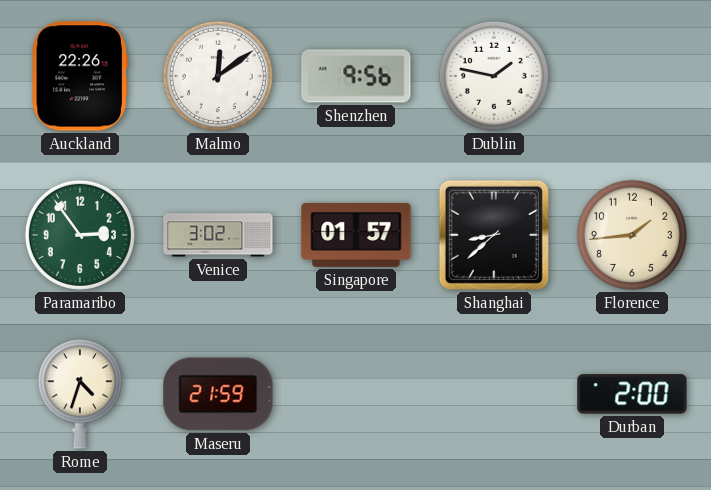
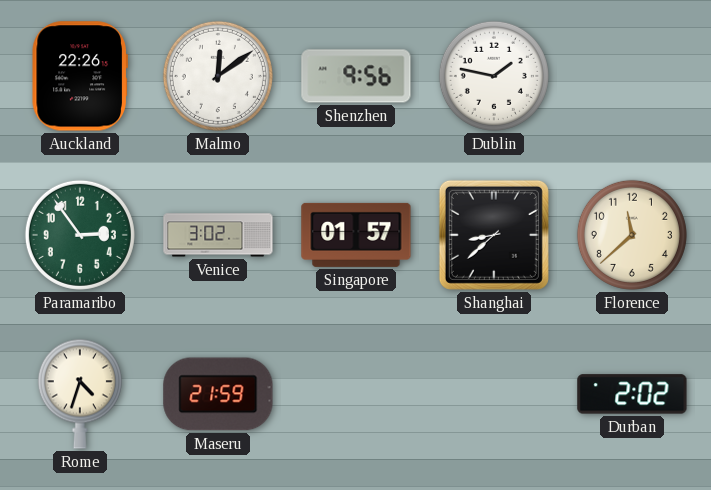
Florence: 1:44 -> 11:38 (632, 235)
Durban: 2:00 -> 2:02 (632, 394)
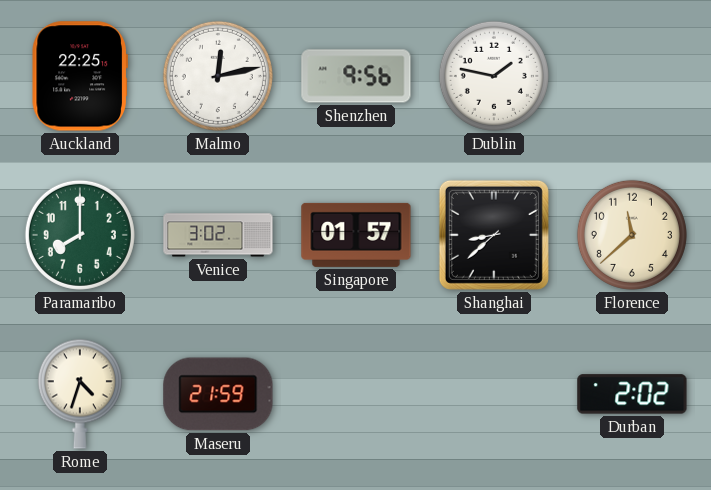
Auckland: 22:26 -> 22:25 (80, 76)
Malmo: 12:09 -> 12:13 (218, 76)
Paramaribo: 2:54 -> 8:00 (80, 235)
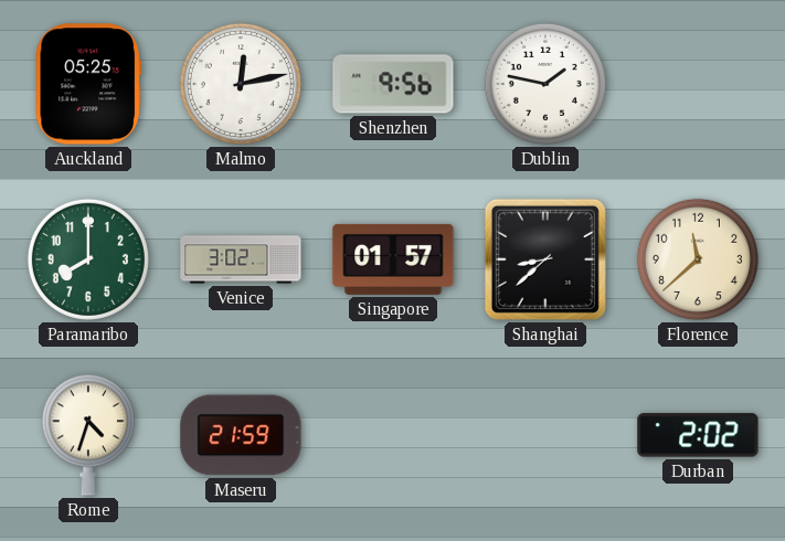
Auckland: 22:25 -> 05:25 (88, 84)
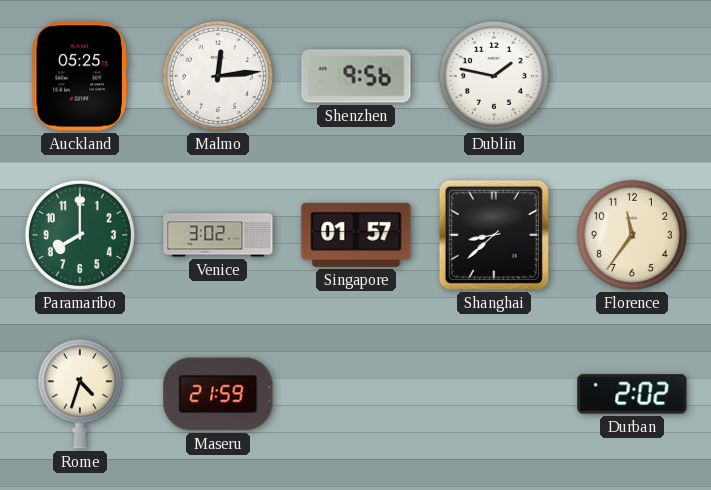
Malmo: 12:13 -> 12:14 (218, 76)
Florence: 11:38 -> 11:36 (632, 235)
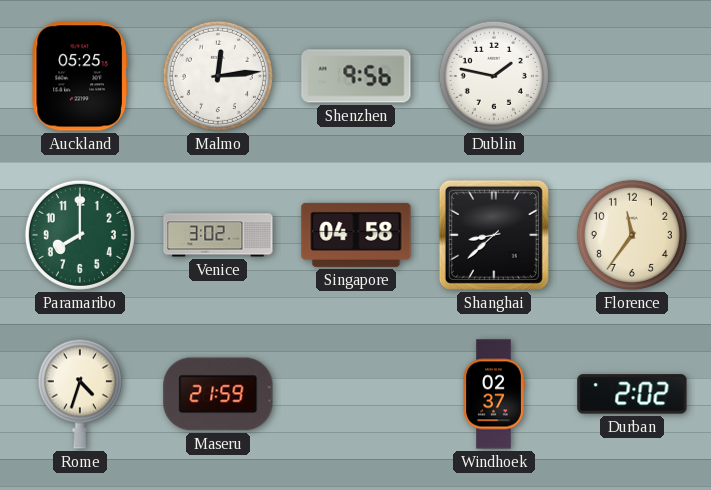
Singapore: 01:57 -> 04:58 (356, 235)
Windhoek: none -> 02:37 (494, 394)
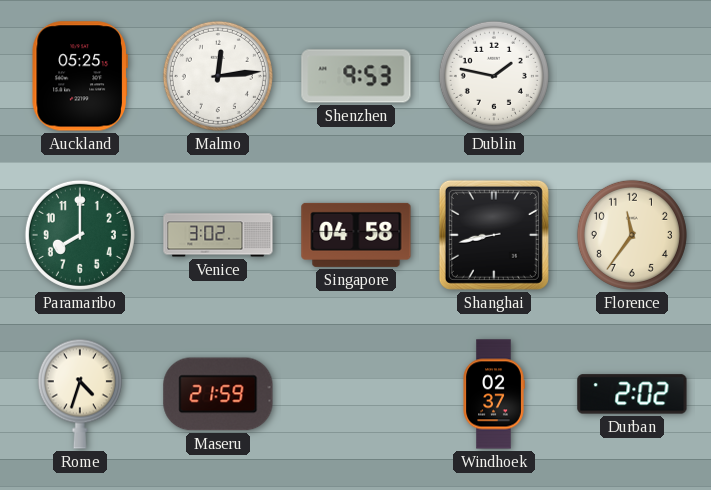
Shenzhen: 9:56 -> 9:53 (356, 76)
Shanghai: 8:38 -> 8:43 (494, 235)
